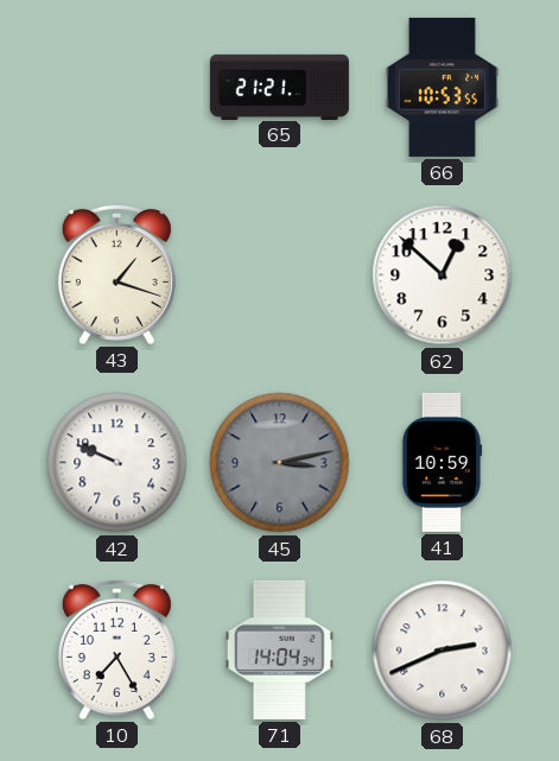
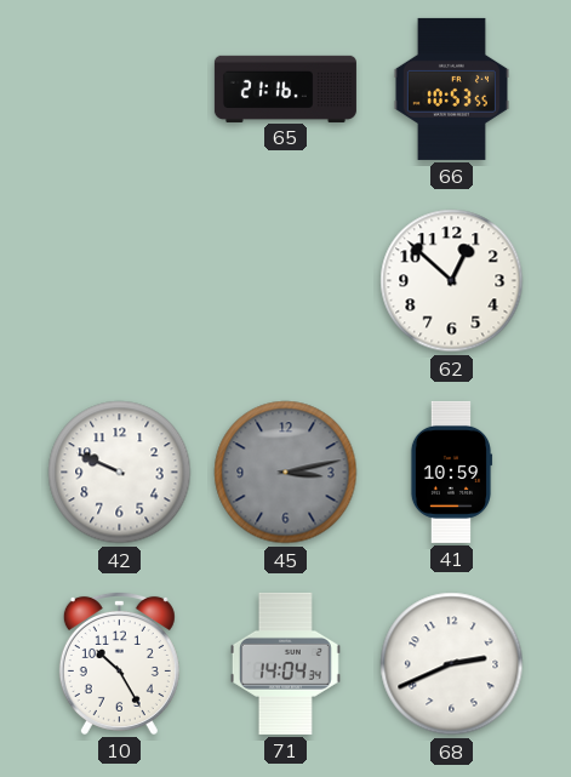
65: 21:21 -> 21:16 (285, 88)
43: 1:18 -> none (116, 274)
10: 7:25 -> 10:25 (119, 663)
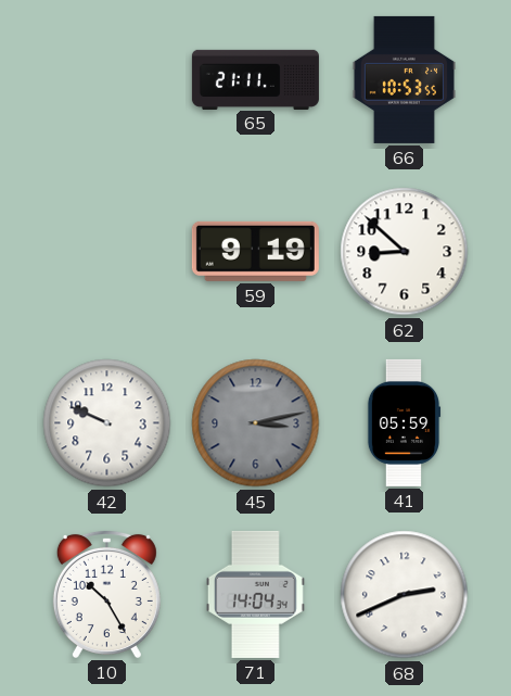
65: 21:16 -> 21:11 (255, 79)
59: none -> 9:19 (255, 251)
62: 12:52 -> 8:52 (405, 252)
41: 10:59 -> 05:59 (404, 422)
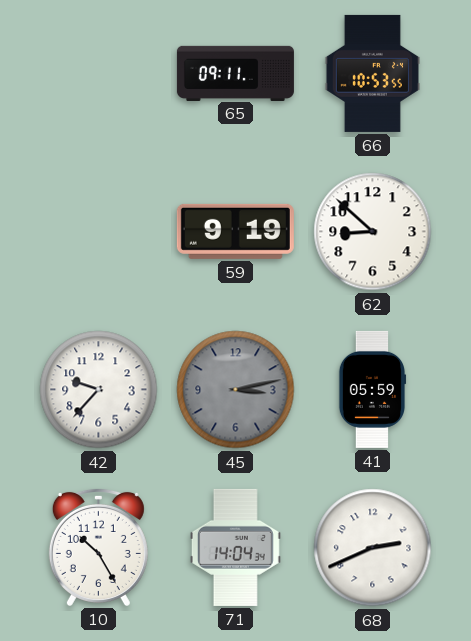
65: 21:11 -> 09:11 (235, 73)
42: 9:49 -> 9:37 (99, 390)
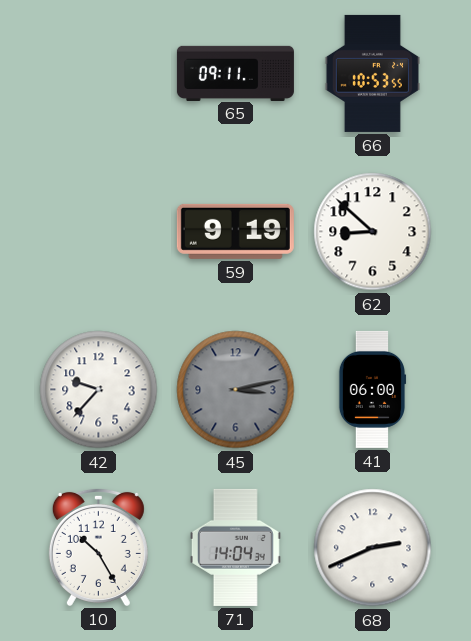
41: 05:59 -> 06:00 (372, 389)
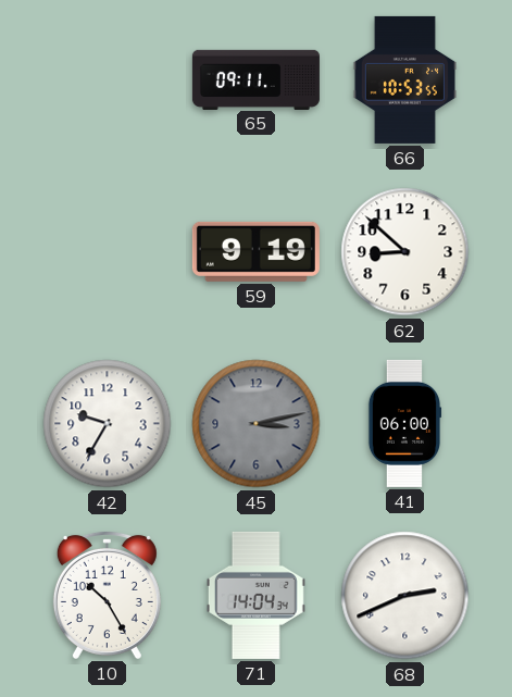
42: 9:37 -> 9:35 (108, 424)
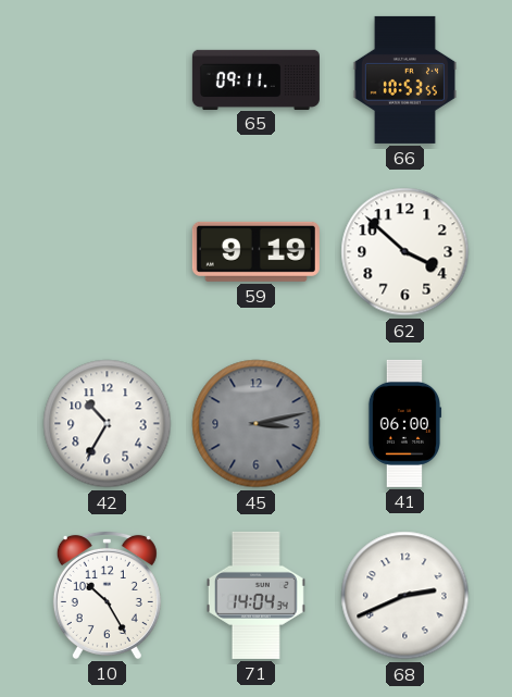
62: 8:52 -> 3:52 (405, 252)
42: 9:35 -> 10:35 (108, 424)
